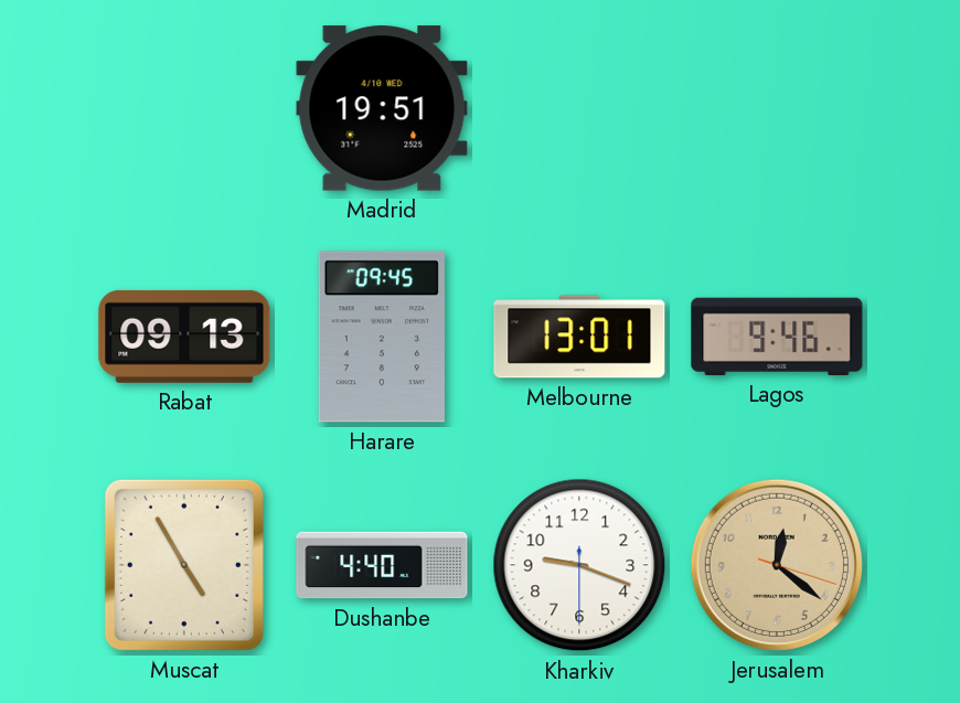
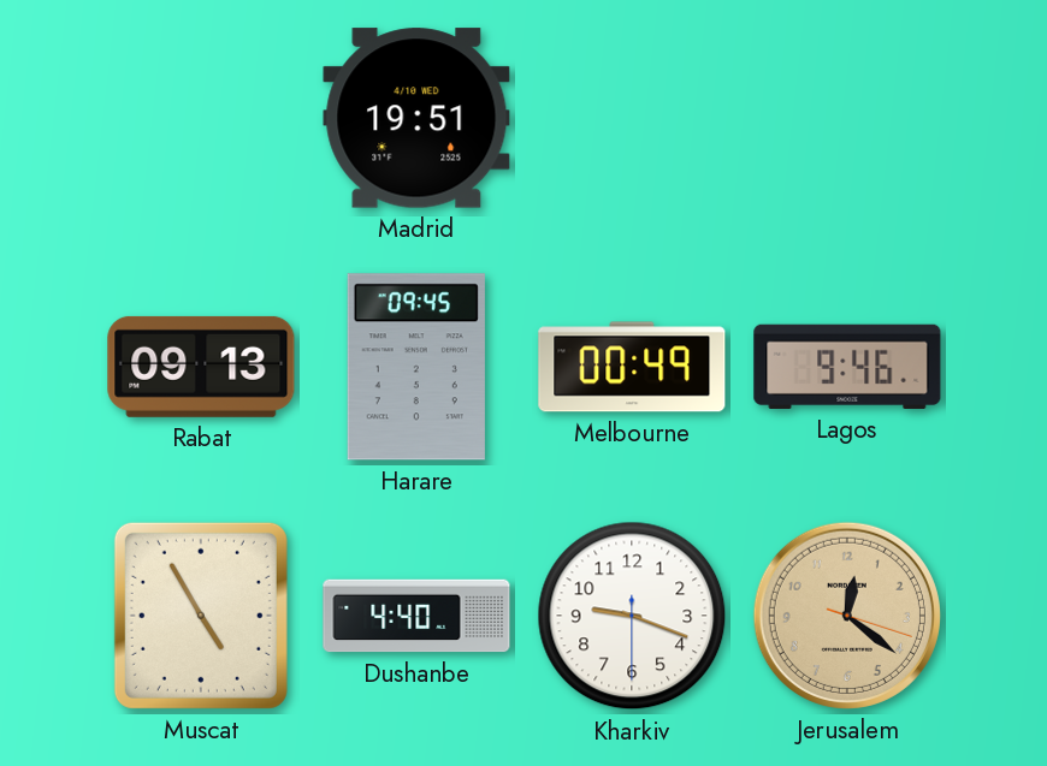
Melbourne: 13:01 -> 00:49 (632, 367)
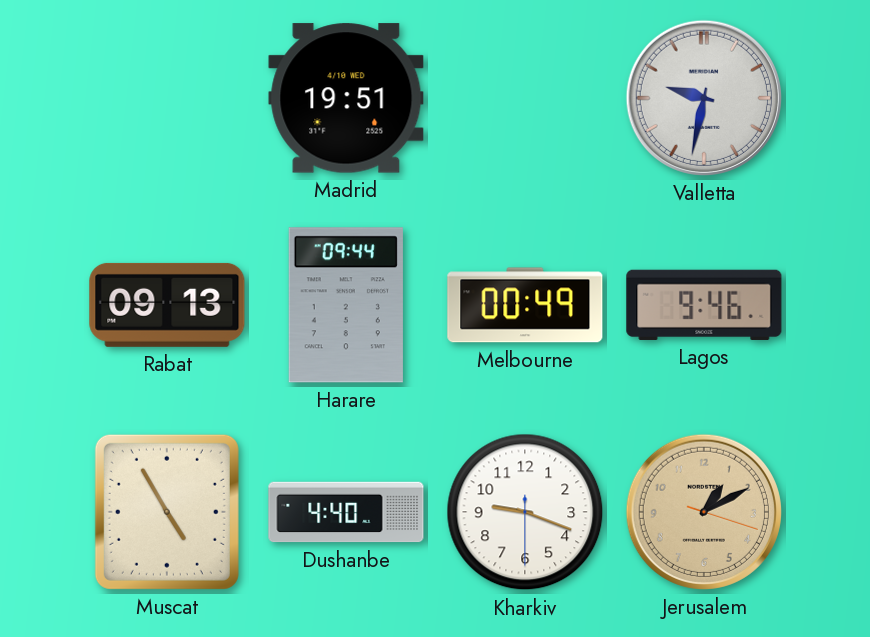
Valletta: none -> 9:32 (704, 98)
Harare: 09:45 -> 09:44 (346, 305)
Jerusalem: 12:21 -> 1:10 (704, 512)
